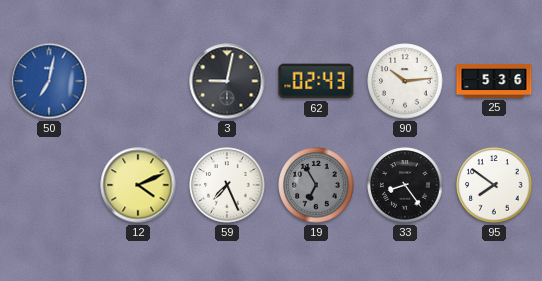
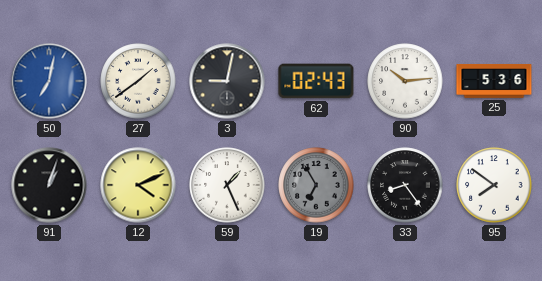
27: none -> 1:39 (138, 81)
91: none -> 1:03 (49, 185)
59: 7:26 -> 1:26 (227, 185)
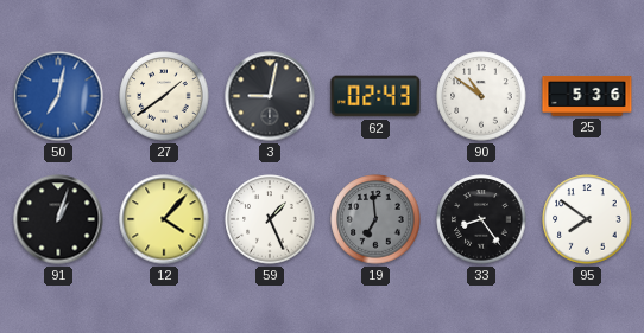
90: 10:14 -> 10:51 (481, 96)
12: 4:11 -> 4:07 (164, 219)
19: 6:55 -> 6:59 (375, 219)
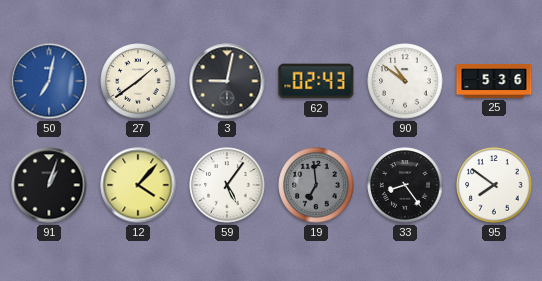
59: 1:26 -> 5:06 (227, 185)
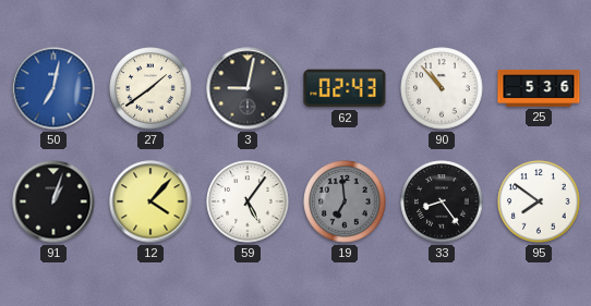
90: 10:51 -> 10:53 (442, 88)
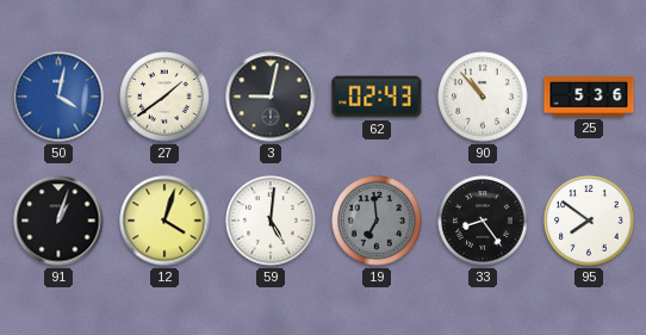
50: 7:02 -> 4:02 (58, 97)
12: 4:07 -> 4:03 (164, 221)
59: 5:06 -> 5:01 (271, 221)
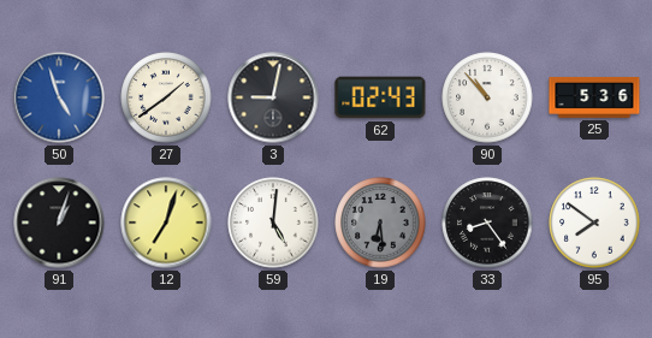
50: 4:02 -> 4:57 (59, 97)
12: 4:03 -> 7:03 (166, 223)
19: 6:59 -> 6:29 (380, 223)
